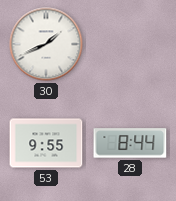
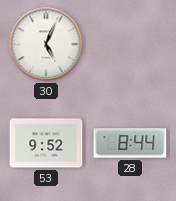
30: 1:41 -> 5:04 (46, 44)
53: 9:55 -> 9:52 (46, 143)
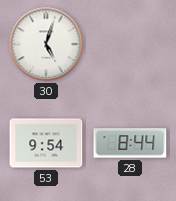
30: 5:04 -> 5:03 (46, 44)
53: 9:52 -> 9:54 (46, 143)
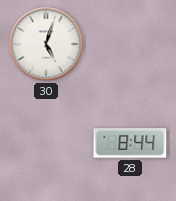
53: 9:54 -> none (46, 143)
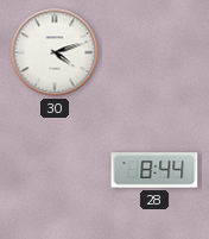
30: 5:03 -> 4:12 (55, 52)
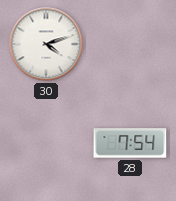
28: 8:44 -> 7:54 (130, 143)
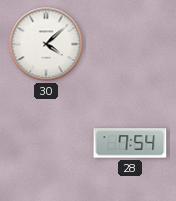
30: 4:12 -> 4:08 (46, 44)
